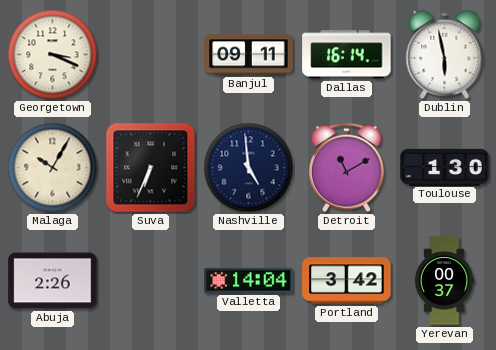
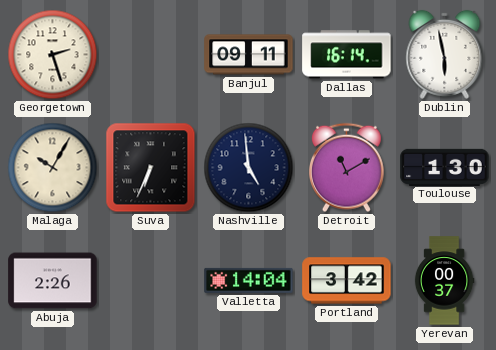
Georgetown: 3:19 -> 2:27 (53, 55)
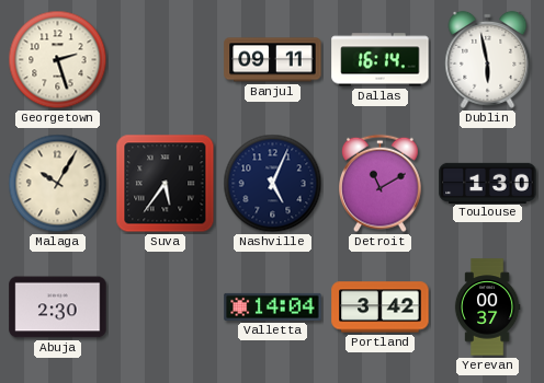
Suva: 6:34 -> 5:36 (166, 184)
Nashville: 4:59 -> 5:04 (273, 184)
Abuja: 2:26 -> 2:30 (58, 307)
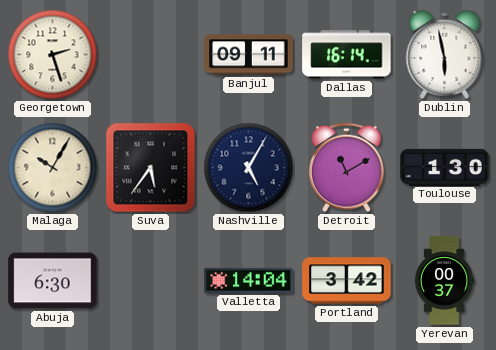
Nashville: 5:04 -> 5:05 (249, 168)
Abuja: 2:30 -> 6:30 (53, 281)
